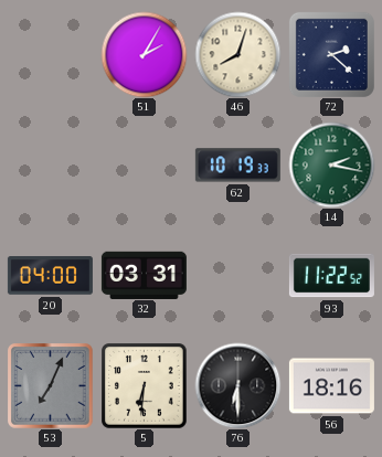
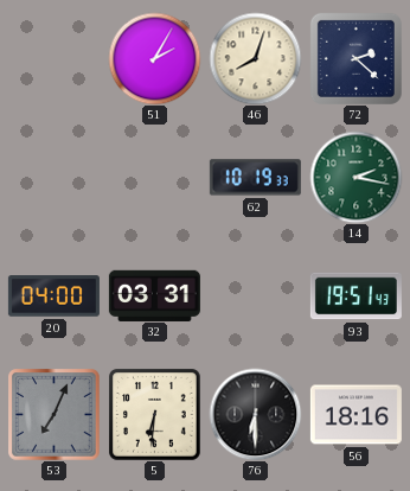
93: 11:22 -> 19:51 (355, 296)
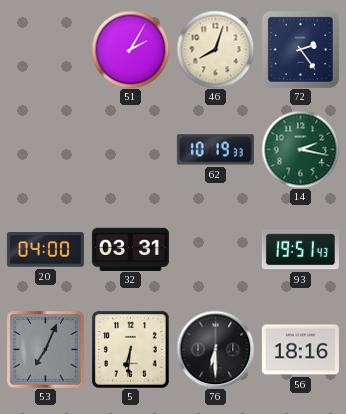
72: 2:22 -> 2:24 (300, 49)
